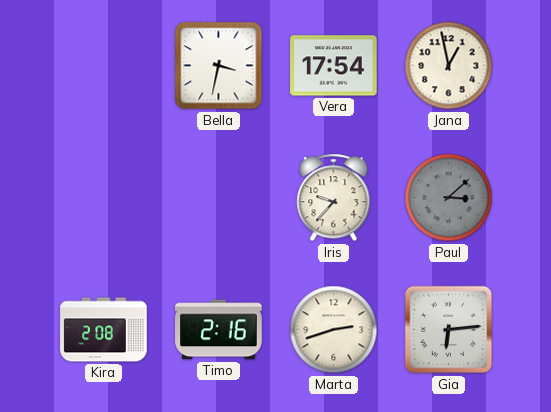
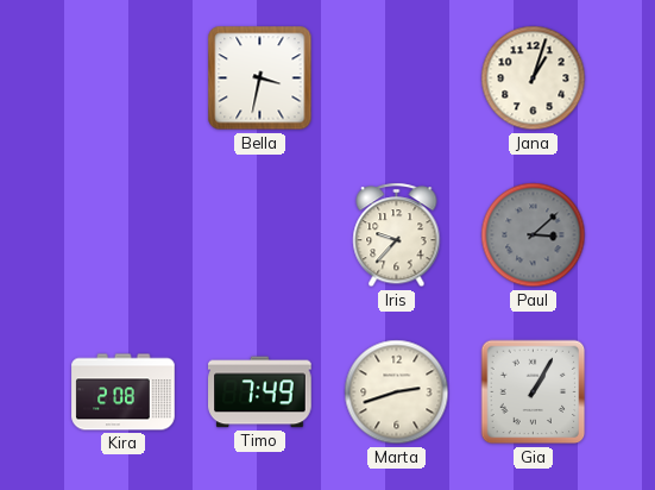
Vera: 17:54 -> none (334, 66)
Jana: 12:58 -> 1:03 (534, 78)
Timo: 2:16 -> 7:49 (260, 392)
Gia: 6:14 -> 1:05 (534, 392)
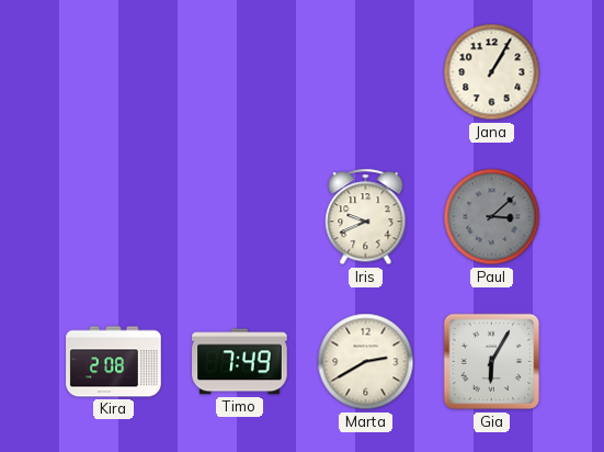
Bella: 3:32 -> none (260, 78)
Jana: 1:03 -> 1:05 (492, 72)
Iris: 9:37 -> 9:41 (366, 217)
Marta: 2:42 -> 2:40 (366, 362)
Gia: 1:05 -> 6:05 (492, 362)
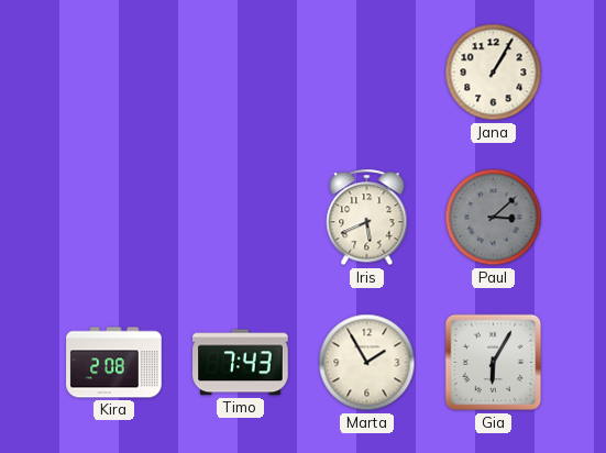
Iris: 9:41 -> 5:41 (367, 218)
Timo: 7:49 -> 7:43 (241, 363)
Marta: 2:40 -> 1:55 (367, 363)
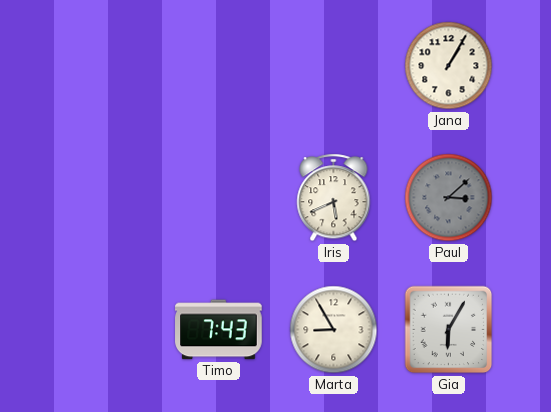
Kira: 2:08 -> none (114, 363)
Marta: 1:55 -> 8:55 (334, 330)
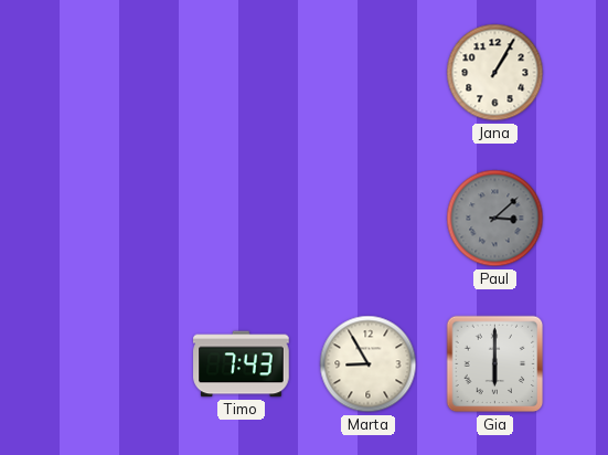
Iris: 5:41 -> none (334, 198)
Gia: 6:05 -> 6:00 (495, 364)
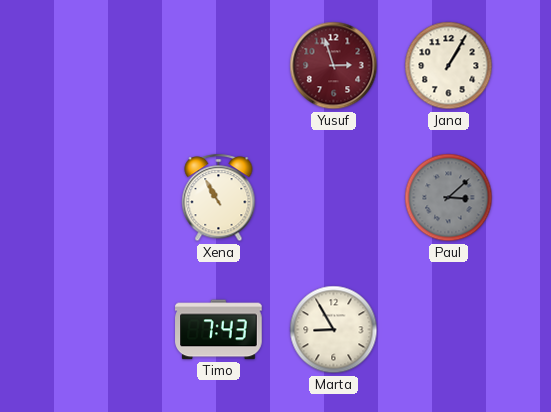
Yusuf: none -> 2:57 (334, 66)
Xena: none -> 10:55 (219, 198)
Gia: 6:00 -> none (495, 364)
